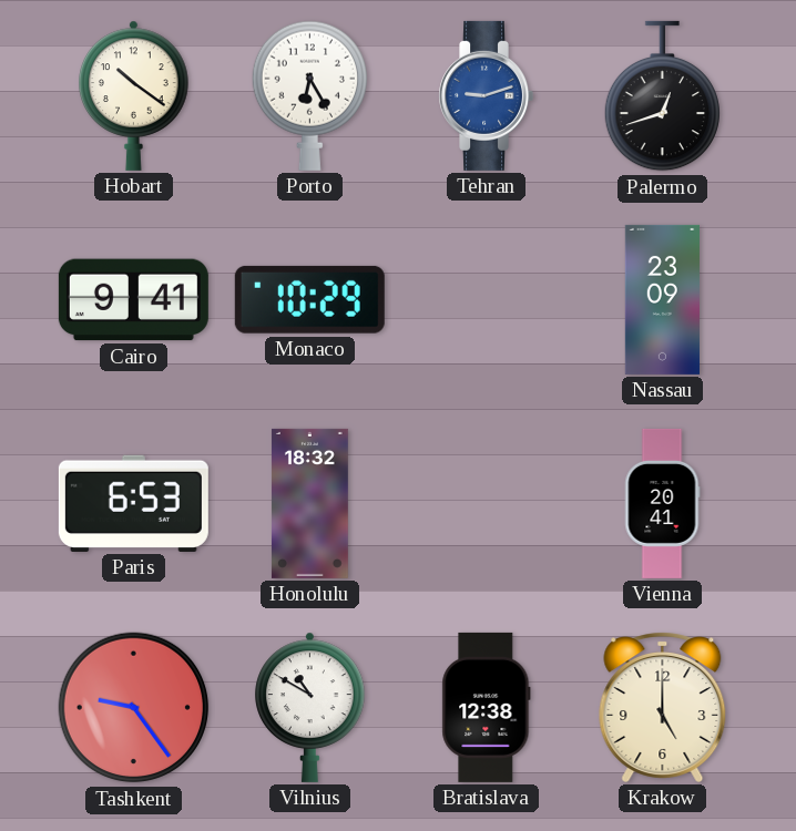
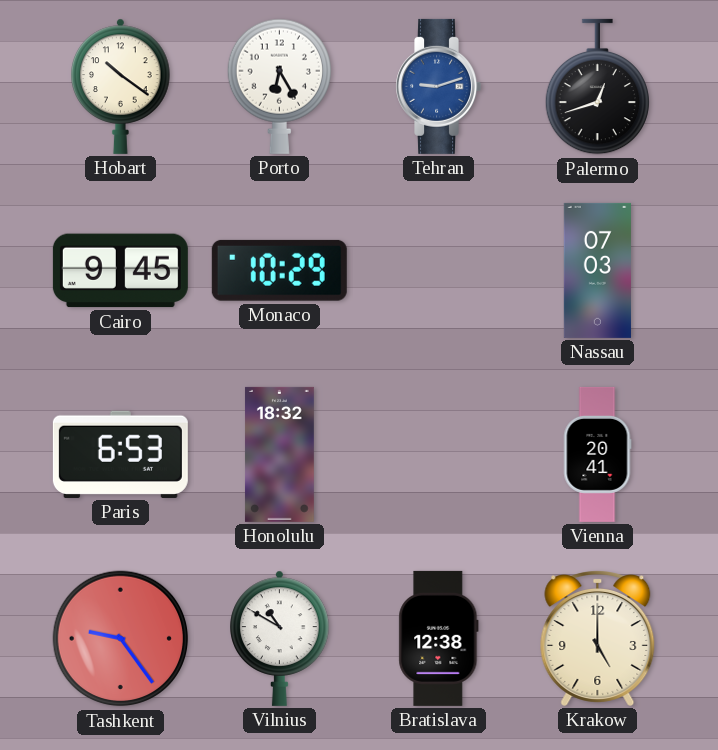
Cairo: 9:41 -> 9:45 (120, 271)
Nassau: 23:09 -> 07:03 (597, 270)
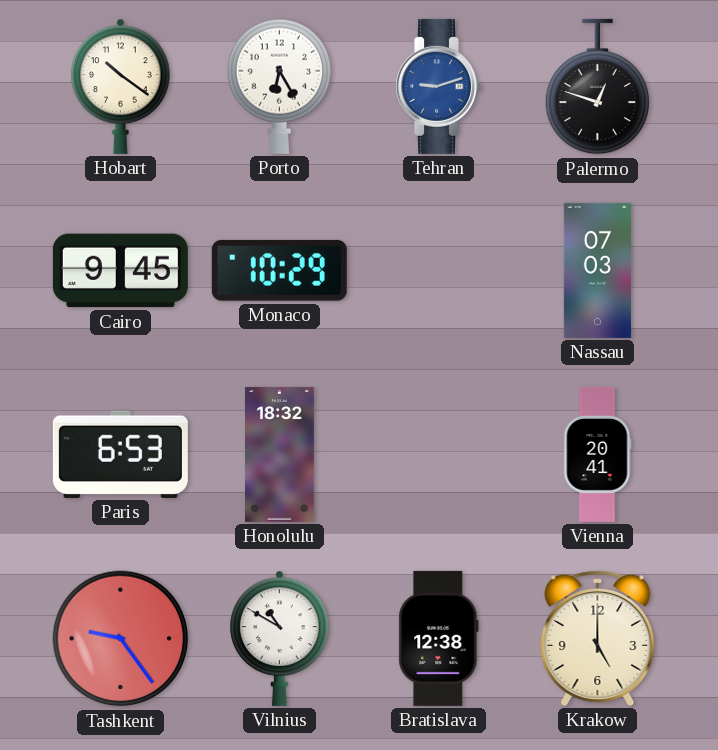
Palermo: 12:42 -> 12:48 (597, 87)
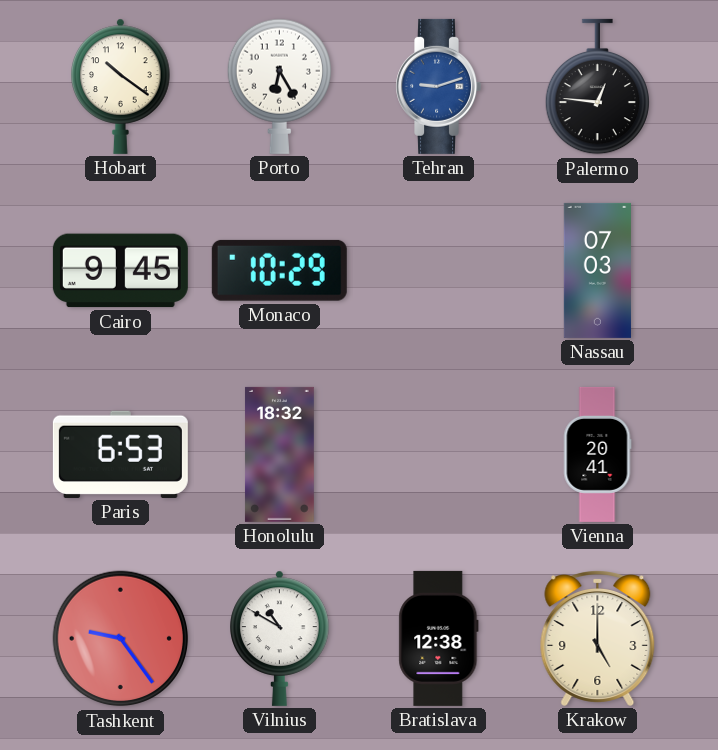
Palermo: 12:48 -> 12:46 (597, 87)
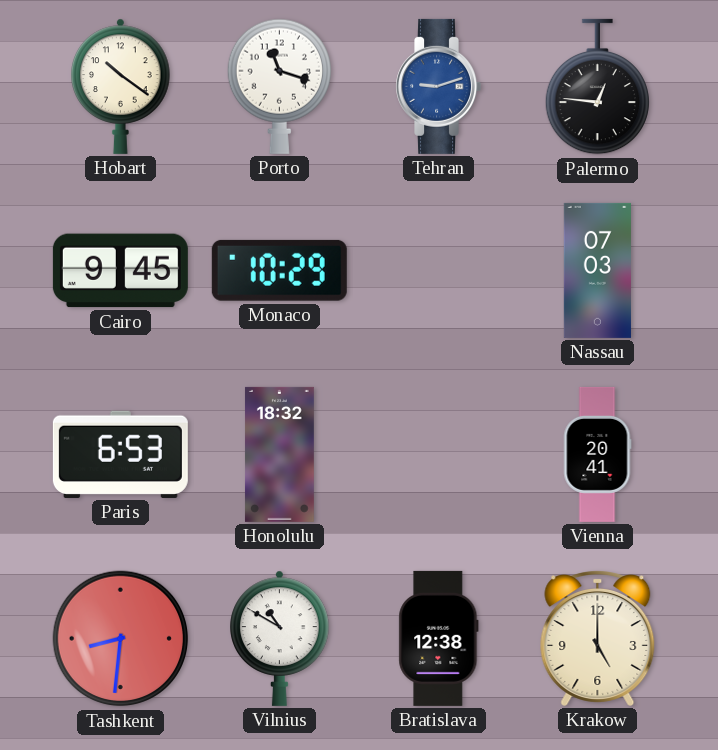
Porto: 6:25 -> 11:18 (279, 86)
Tashkent: 9:24 -> 8:31 (121, 639)
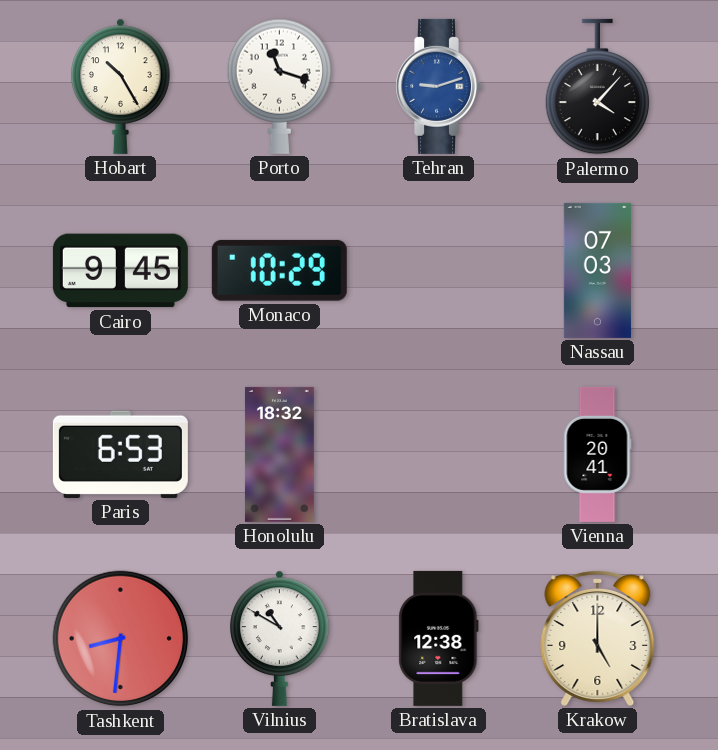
Hobart: 10:21 -> 10:25 (121, 86)
Palermo: 12:46 -> 4:07 (597, 87)
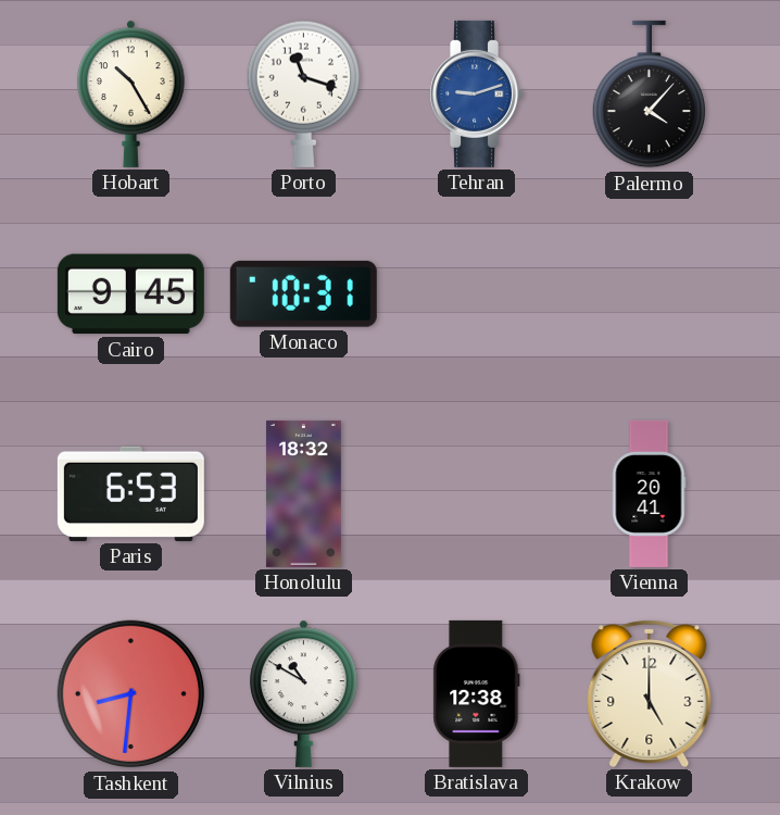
Monaco: 10:29 -> 10:31 (303, 293)
Nassau: 07:03 -> none (597, 270)
